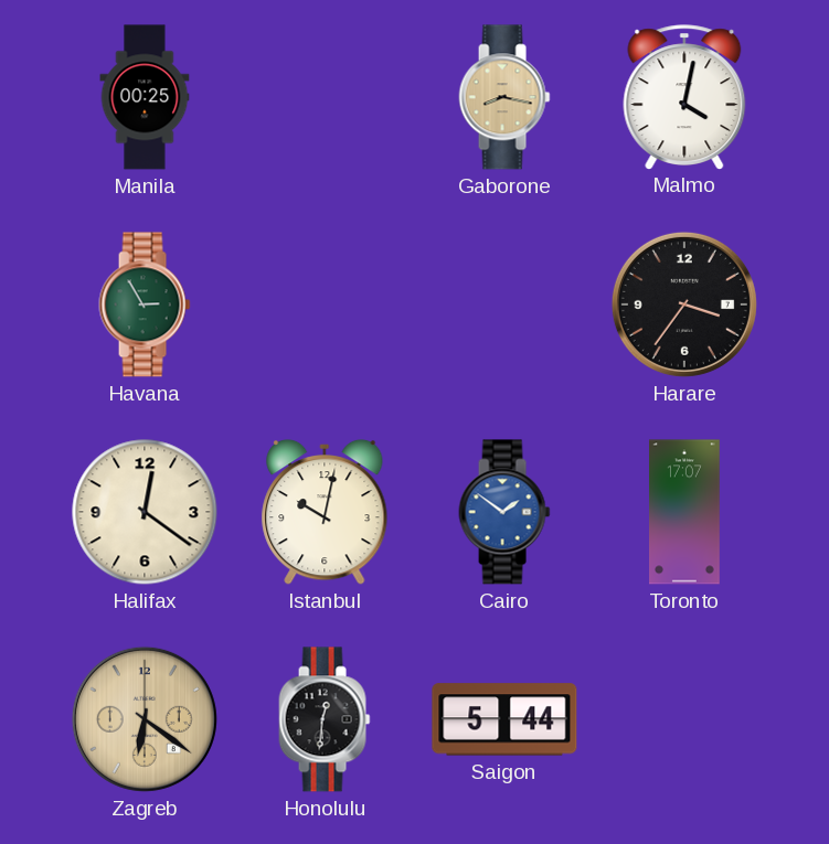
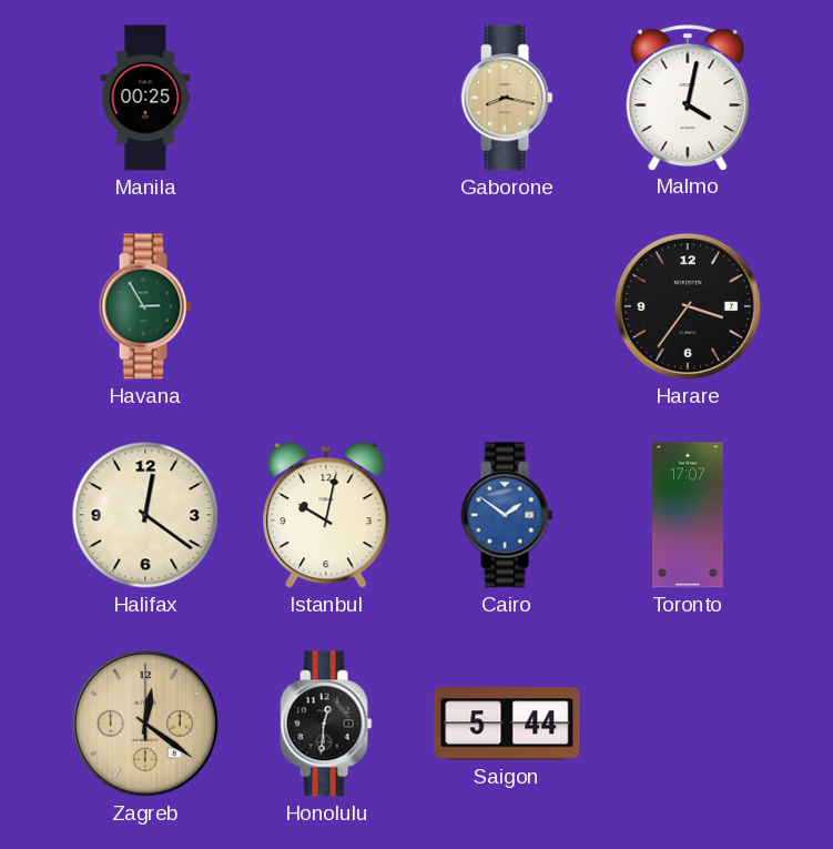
Zagreb: 6:21 -> 12:21 (145, 724)
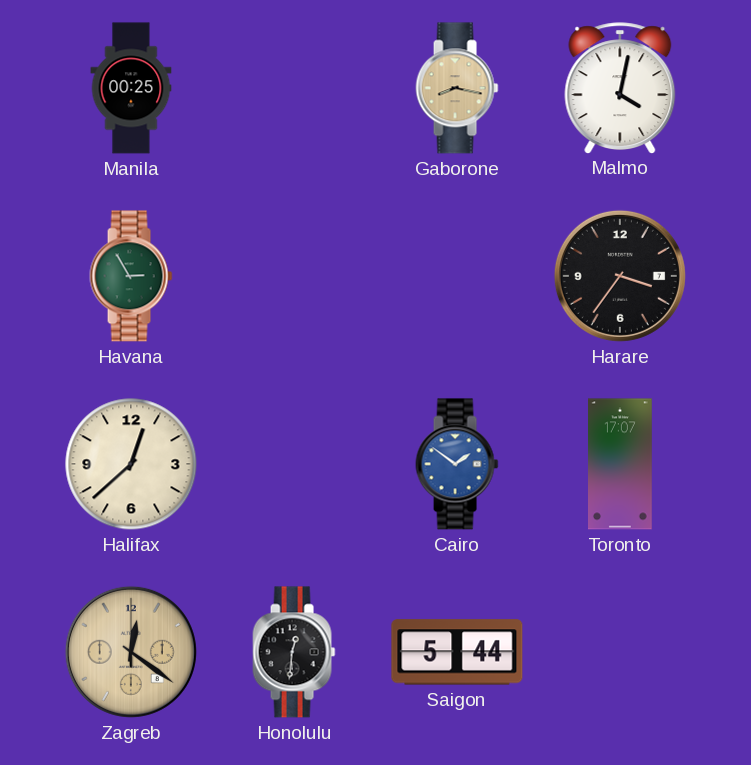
Halifax: 12:21 -> 12:38 (131, 464)
Istanbul: 10:02 -> none (326, 515)
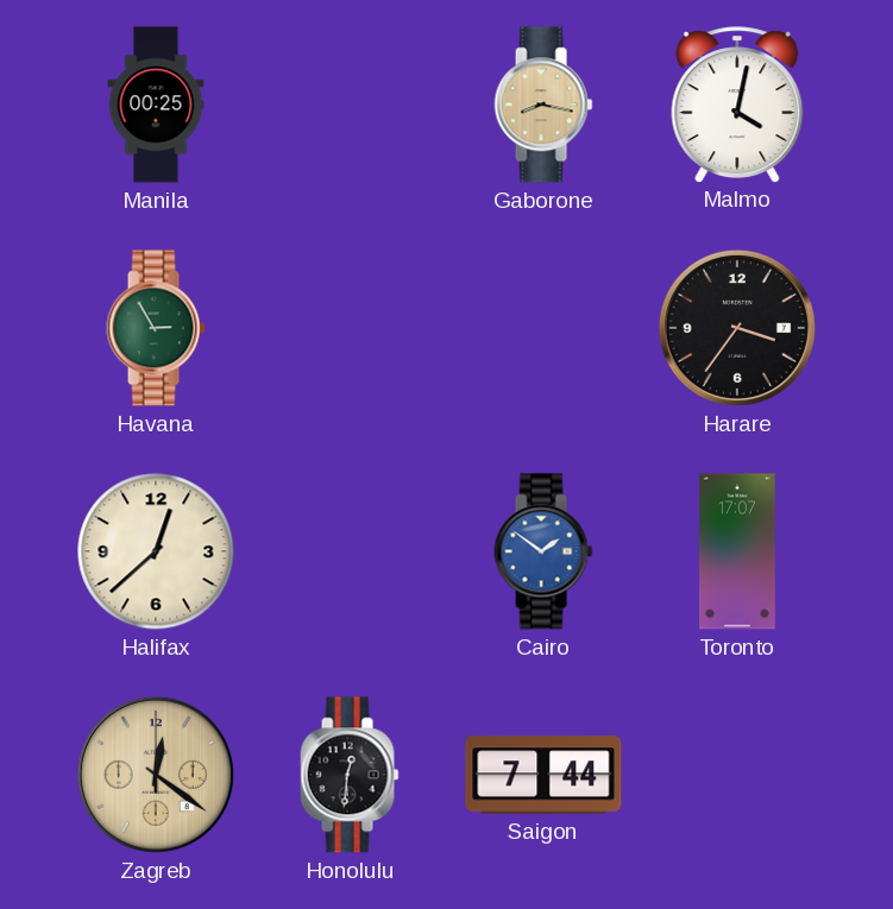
Saigon: 5:44 -> 7:44 (543, 775)
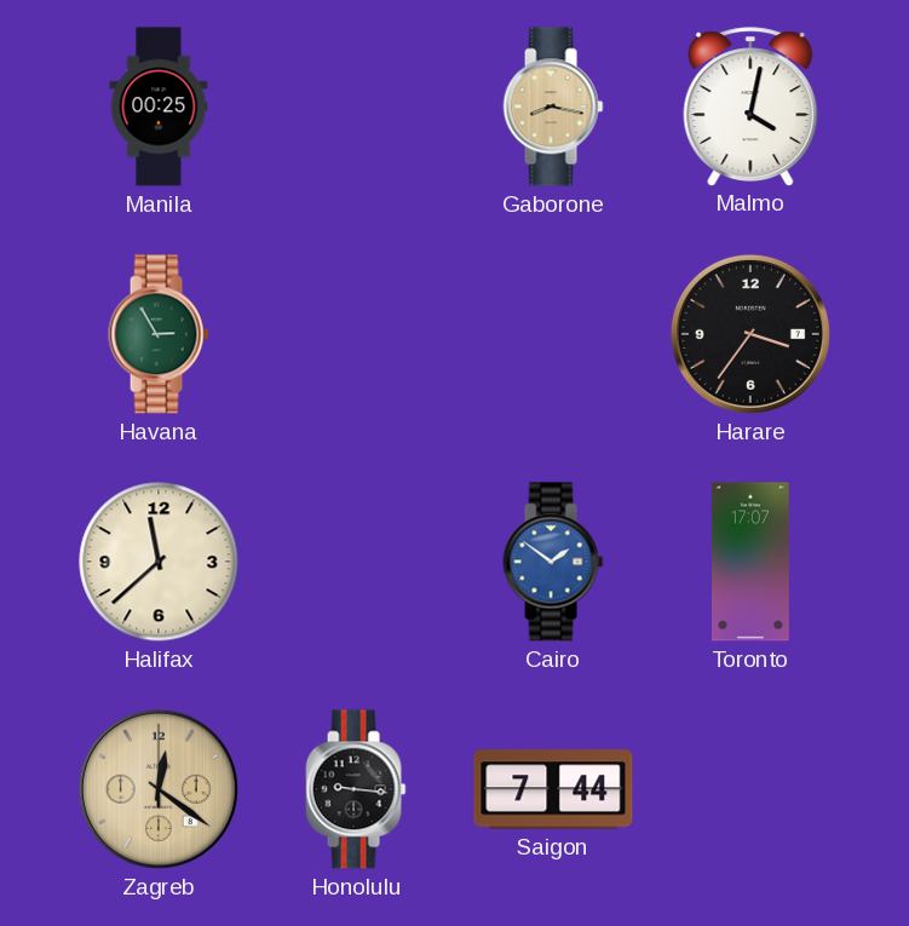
Halifax: 12:38 -> 11:38 (159, 562)
Honolulu: 12:31 -> 9:16 (356, 789)
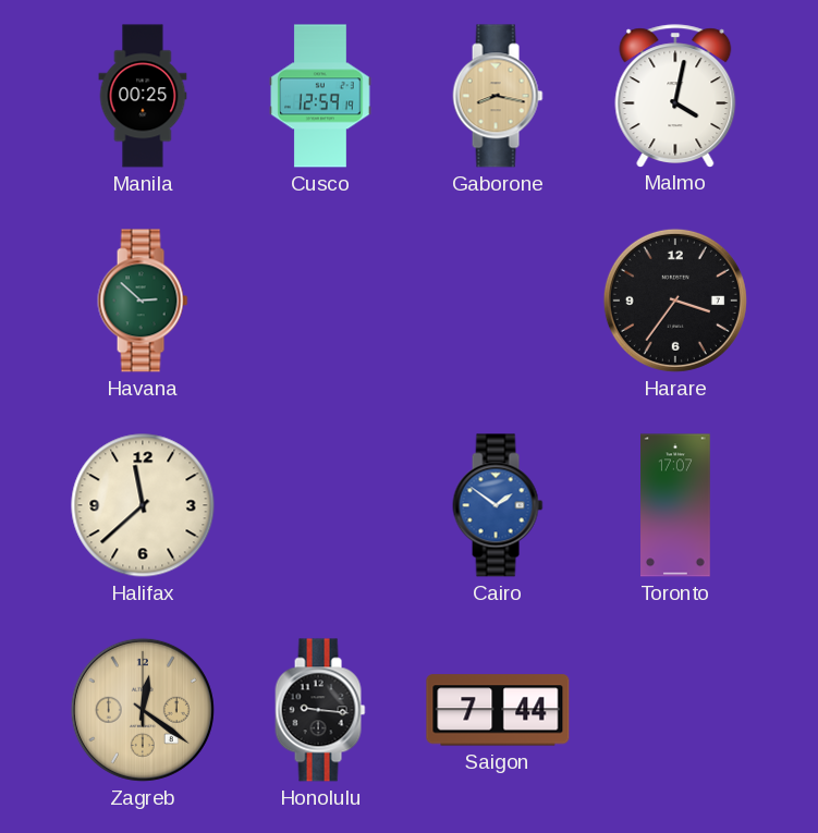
Cusco: none -> 12:59 (320, 96)
Havana: 2:55 -> 2:52 (143, 301)
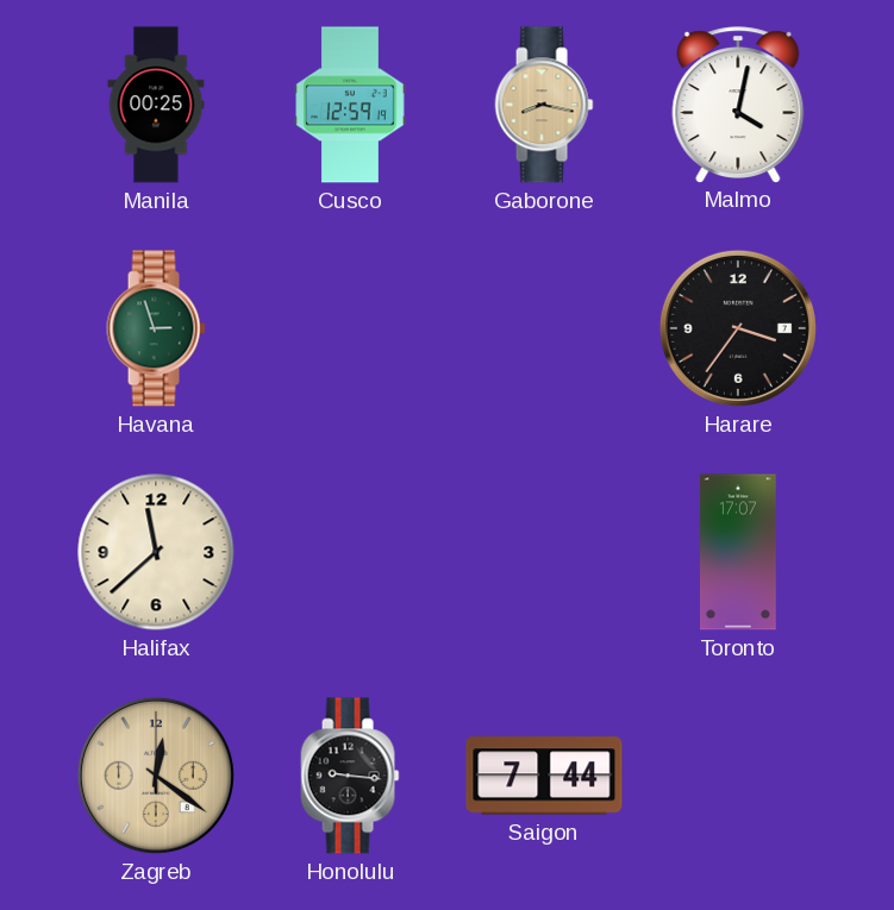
Havana: 2:52 -> 2:57 (156, 328)
Cairo: 1:51 -> none (498, 505)
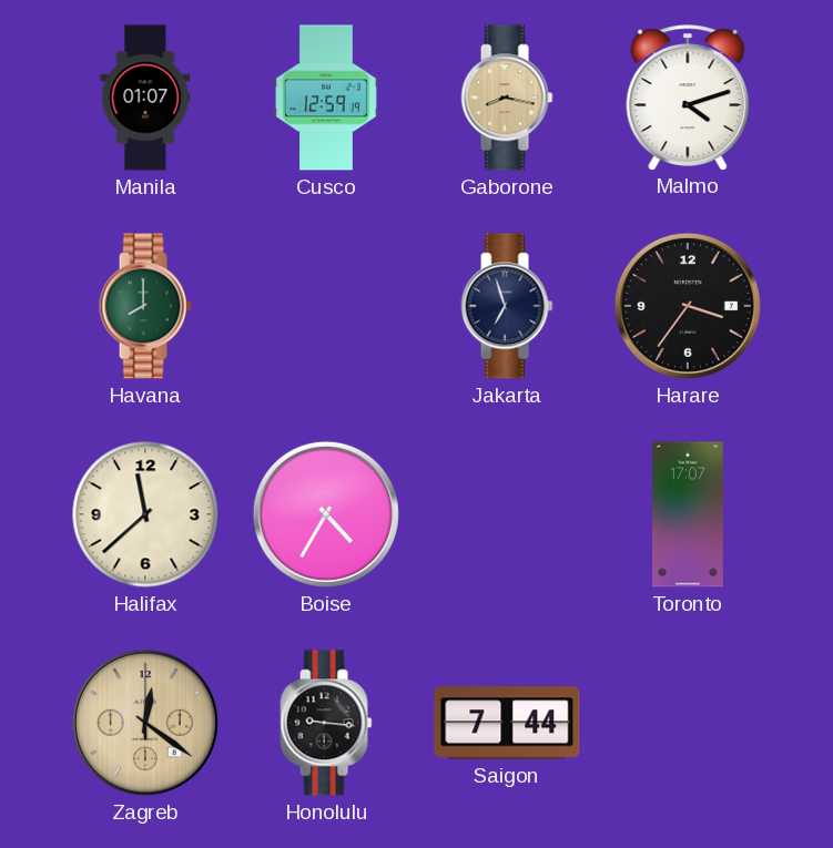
Manila: 00:25 -> 01:07 (145, 98)
Malmo: 4:02 -> 4:12 (688, 98)
Havana: 2:57 -> 8:00 (145, 306)
Jakarta: none -> 6:57 (507, 306)
Boise: none -> 4:35 (326, 514)
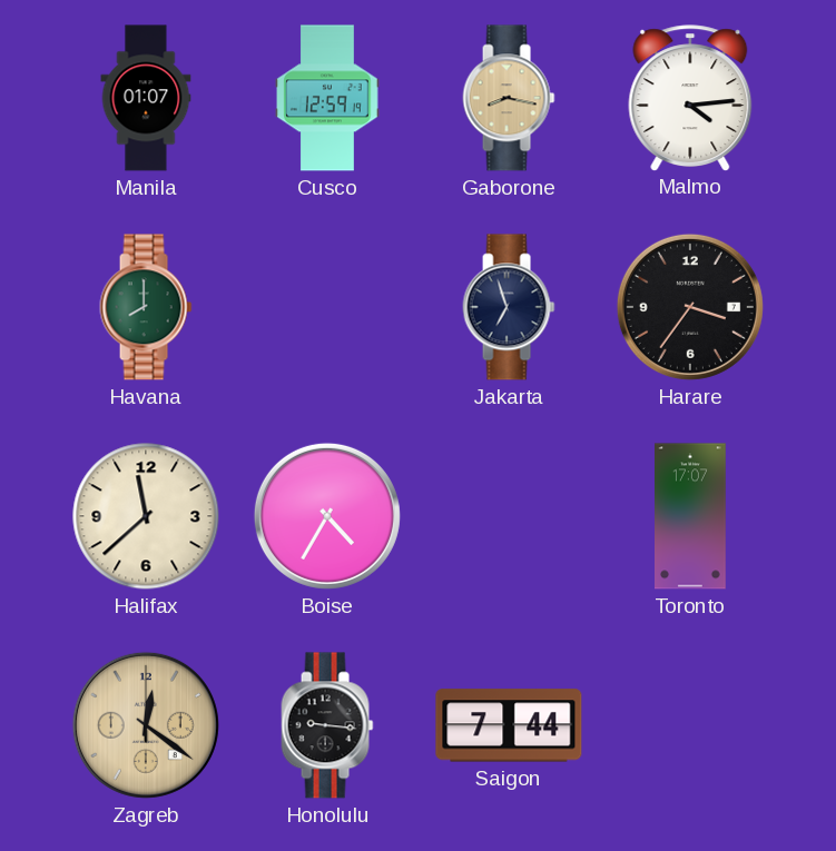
Malmo: 4:12 -> 4:14 (690, 98)
